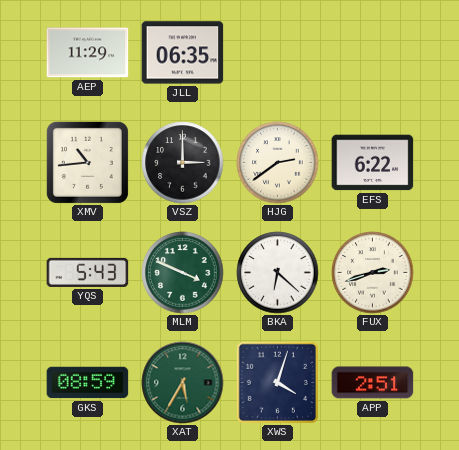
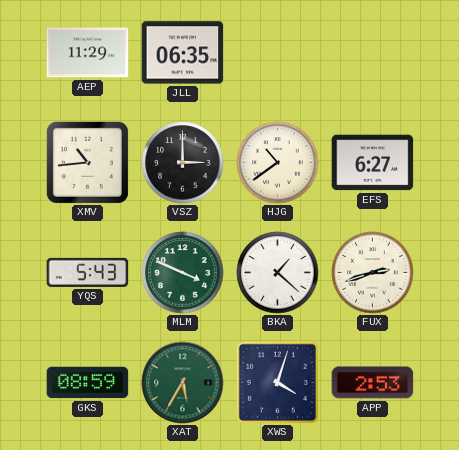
HJG: 2:39 -> 10:39 (278, 163)
EFS: 6:22 -> 6:27 (373, 163)
BKA: 6:22 -> 1:22 (278, 273)
APP: 2:51 -> 2:53 (373, 383)
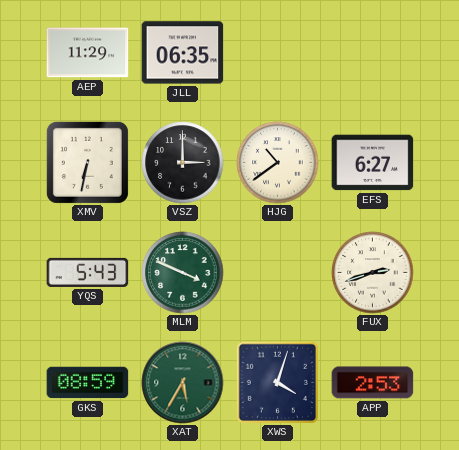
XMV: 10:44 -> 6:32 (87, 162)
BKA: 1:22 -> none (278, 273)
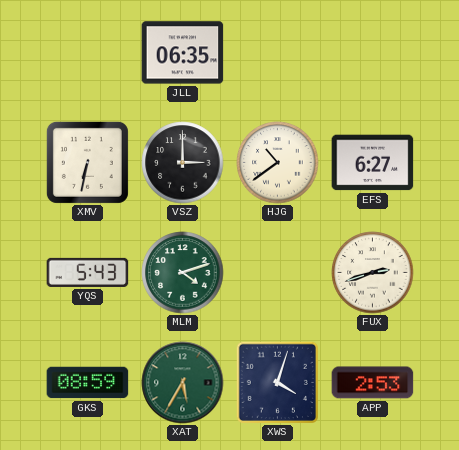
AEP: 11:29 -> none (88, 53)
MLM: 3:49 -> 4:12 (183, 273)
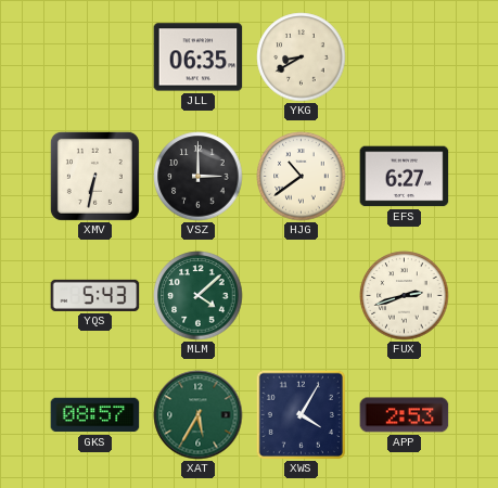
YKG: none -> 8:40 (302, 57)
MLM: 4:12 -> 4:08 (199, 296)
GKS: 08:59 -> 08:57 (95, 415)
XWS: 4:03 -> 4:05 (301, 414)
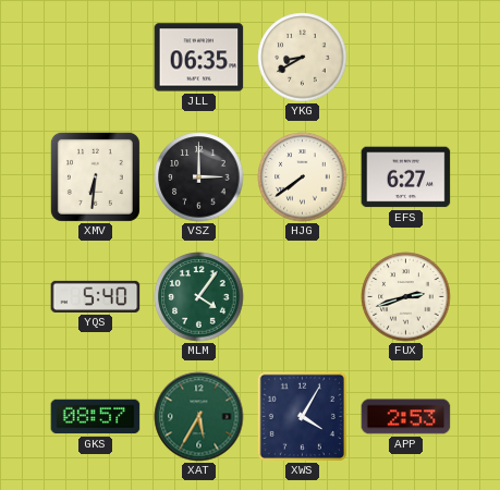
XMV: 6:32 -> 6:31 (95, 176)
HJG: 10:39 -> 7:39 (303, 177)
YQS: 5:43 -> 5:40 (96, 296)
MLM: 4:08 -> 4:06 (199, 297)
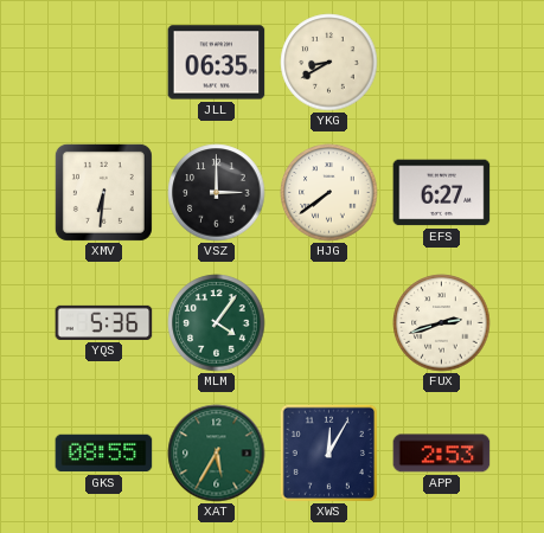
YQS: 5:40 -> 5:36 (104, 322)
GKS: 08:57 -> 08:55 (104, 454)
XWS: 4:05 -> 12:05 (328, 452)
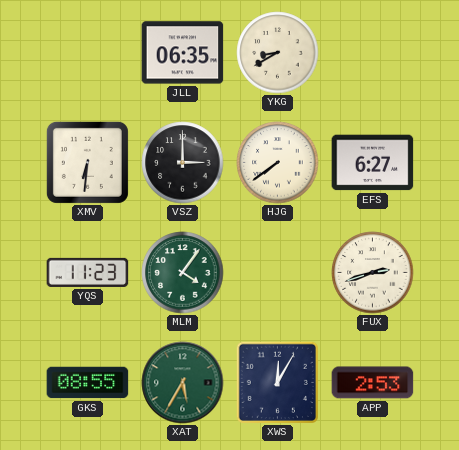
YQS: 5:36 -> 11:23 (88, 272)
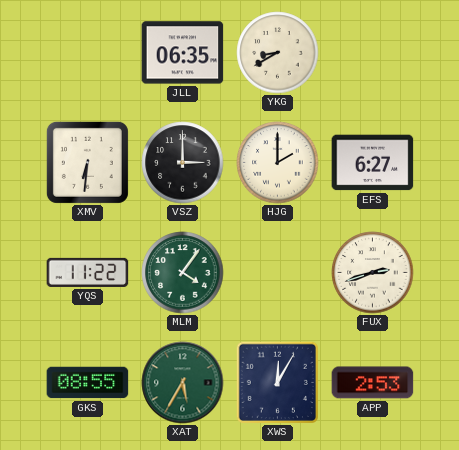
HJG: 7:39 -> 2:00 (278, 163)
YQS: 11:23 -> 11:22 (88, 272)
